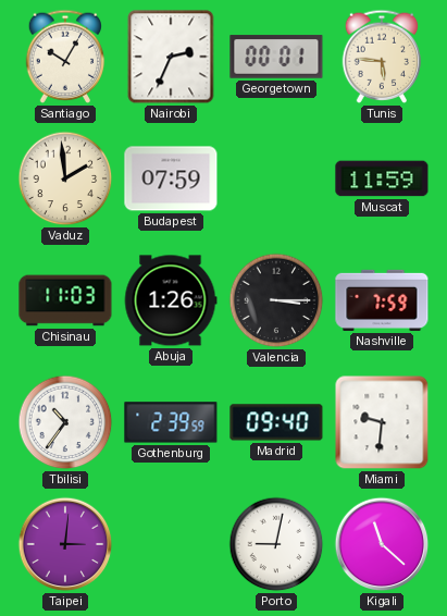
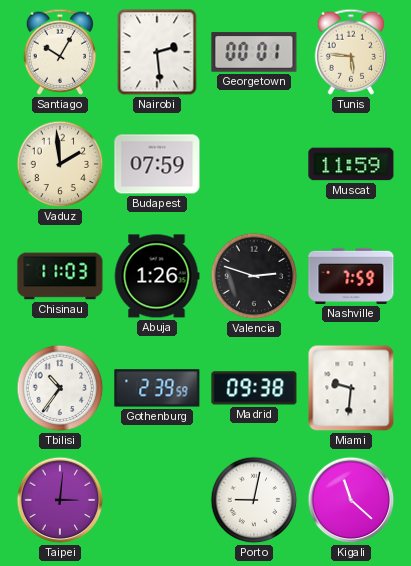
Nairobi: 2:34 -> 2:29 (157, 52)
Valencia: 3:15 -> 2:48 (254, 276)
Madrid: 09:40 -> 09:38 (254, 388)
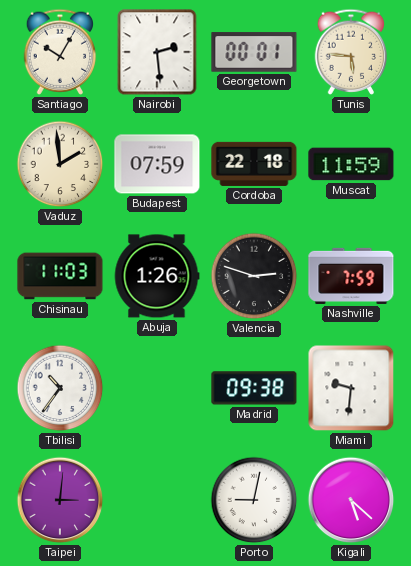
Cordoba: none -> 22:18 (254, 164)
Gothenburg: 2:39 -> none (157, 388)
Kigali: 11:22 -> 5:22 (351, 500)
